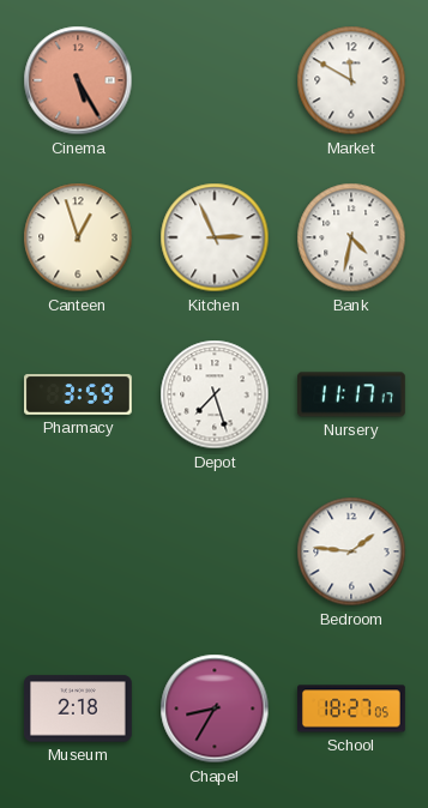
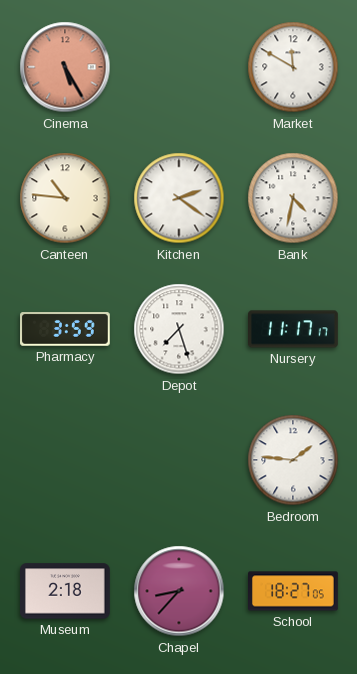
Canteen: 12:57 -> 10:46 (65, 198)
Kitchen: 2:56 -> 2:21 (179, 198)
Chapel: 8:35 -> 8:37 (179, 591)
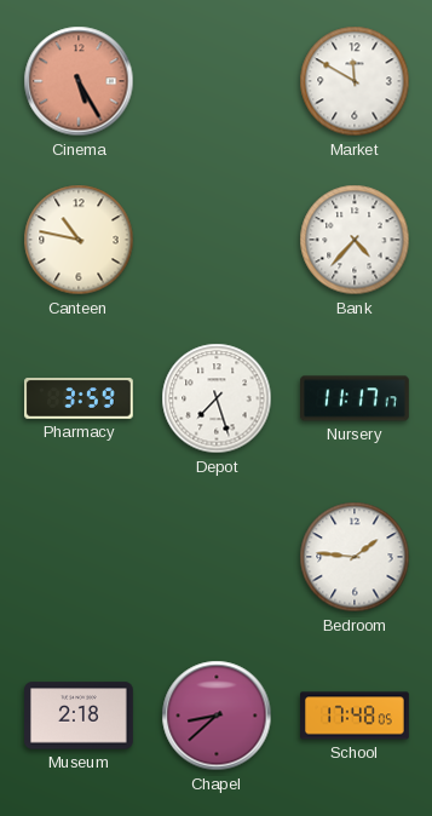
Canteen: 10:46 -> 10:47 (79, 240)
Kitchen: 2:21 -> none (179, 198)
Bank: 4:32 -> 4:37 (355, 240)
Chapel: 8:37 -> 8:38 (217, 716)
School: 18:27 -> 17:48 (356, 716)
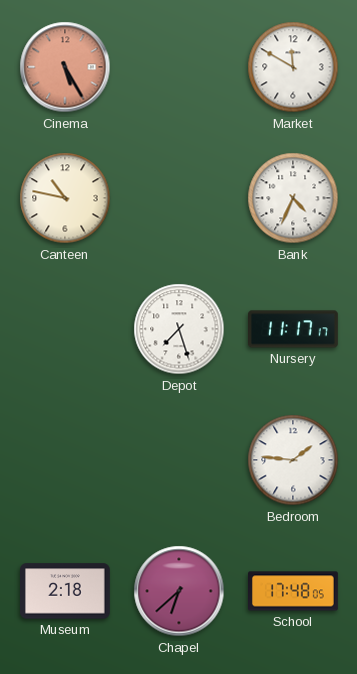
Bank: 4:37 -> 4:34 (293, 198)
Pharmacy: 3:59 -> none (80, 398)
Chapel: 8:38 -> 6:38 (179, 591)
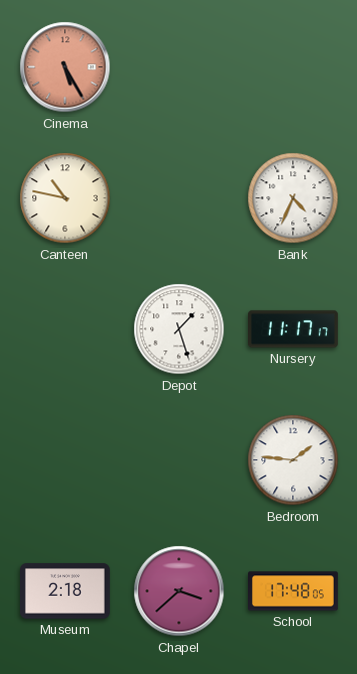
Market: 11:50 -> none (293, 67)
Depot: 7:27 -> 1:27 (179, 329)
Chapel: 6:38 -> 3:38 (179, 591)
